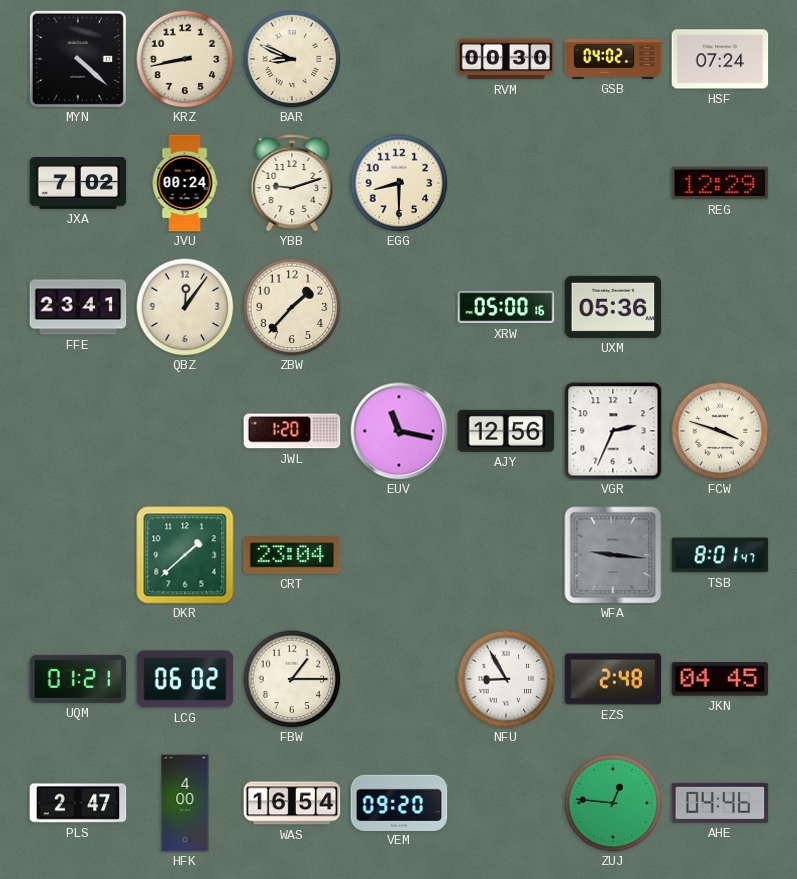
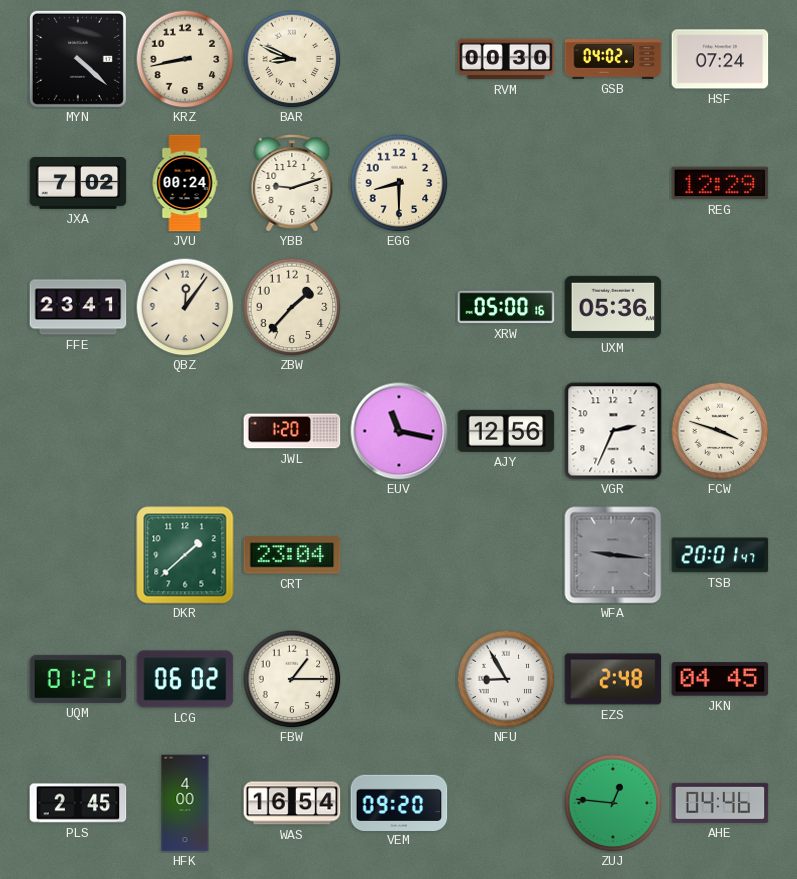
TSB: 8:01 -> 20:01 (720, 555)
PLS: 2:47 -> 2:45 (78, 803)
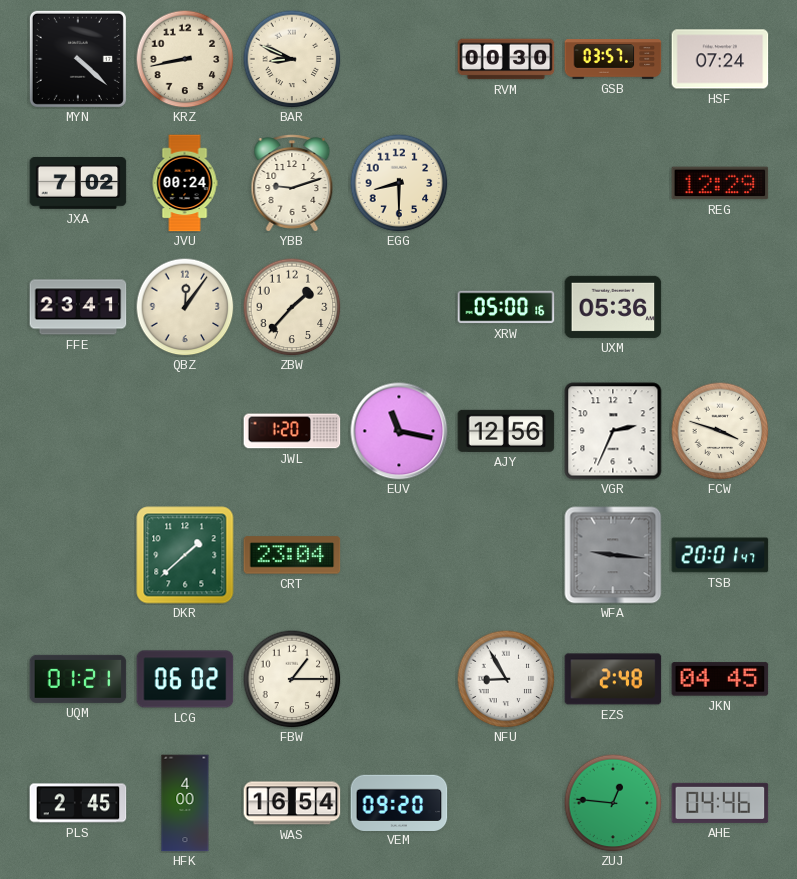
GSB: 04:02 -> 03:57 (613, 59)
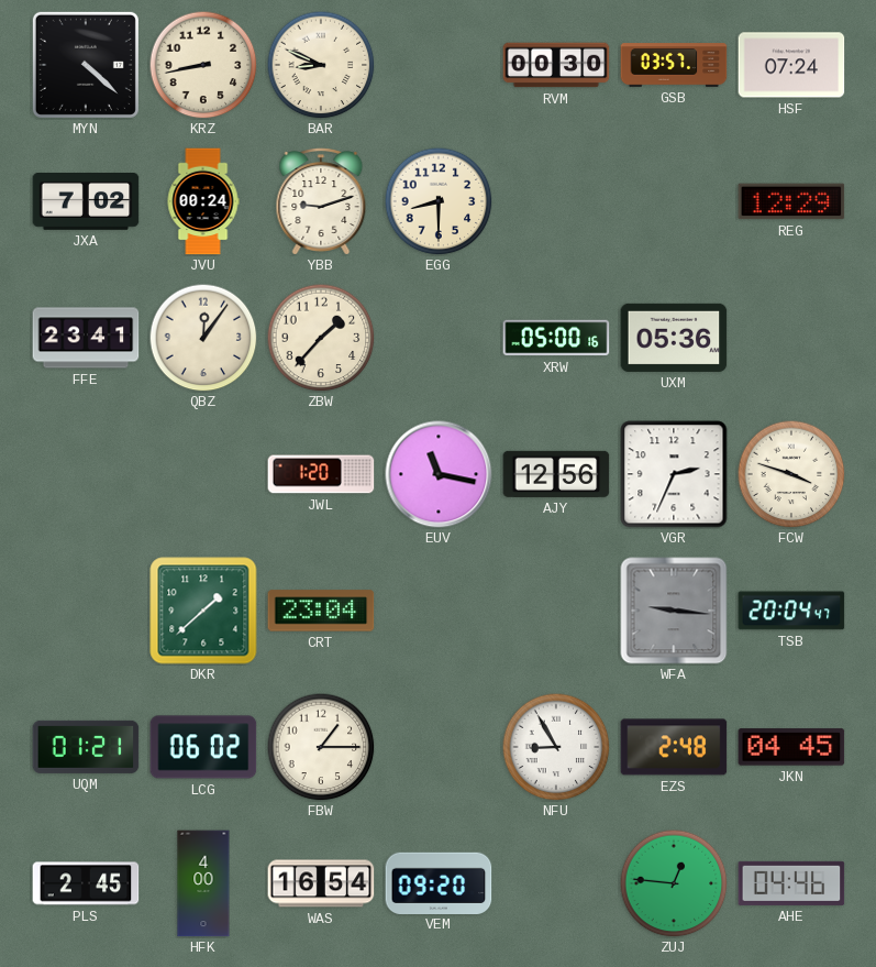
TSB: 20:01 -> 20:04 (791, 611)
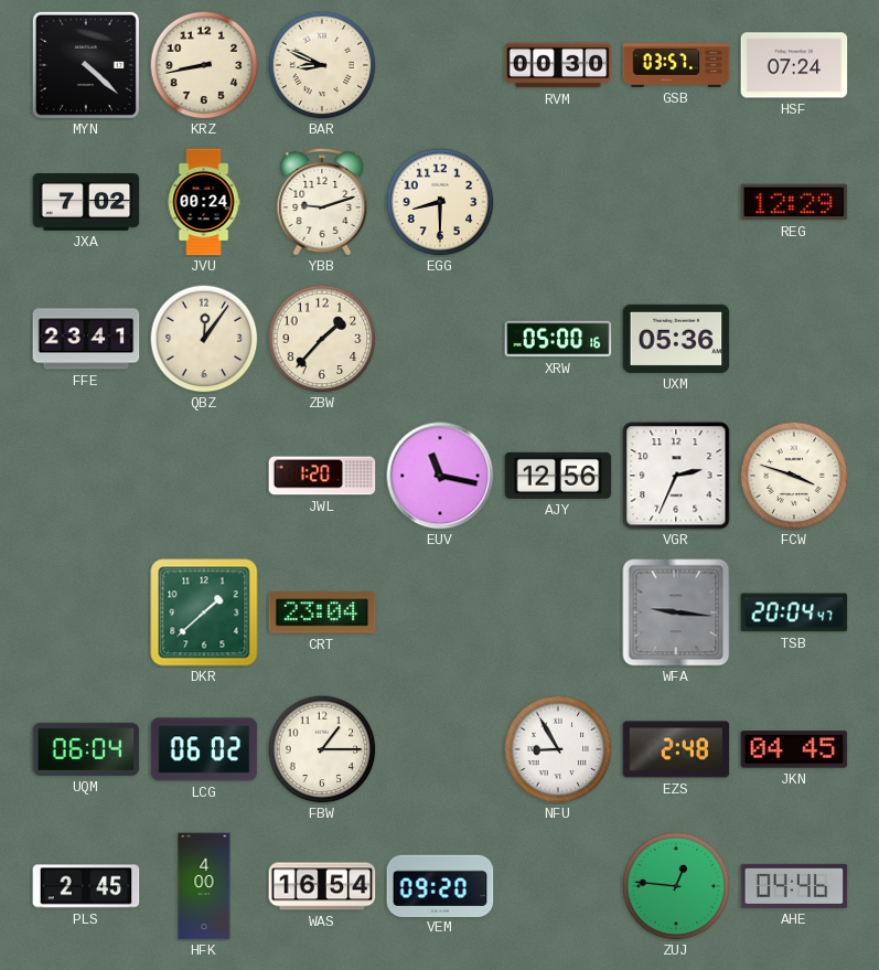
UQM: 01:21 -> 06:04 (86, 749)
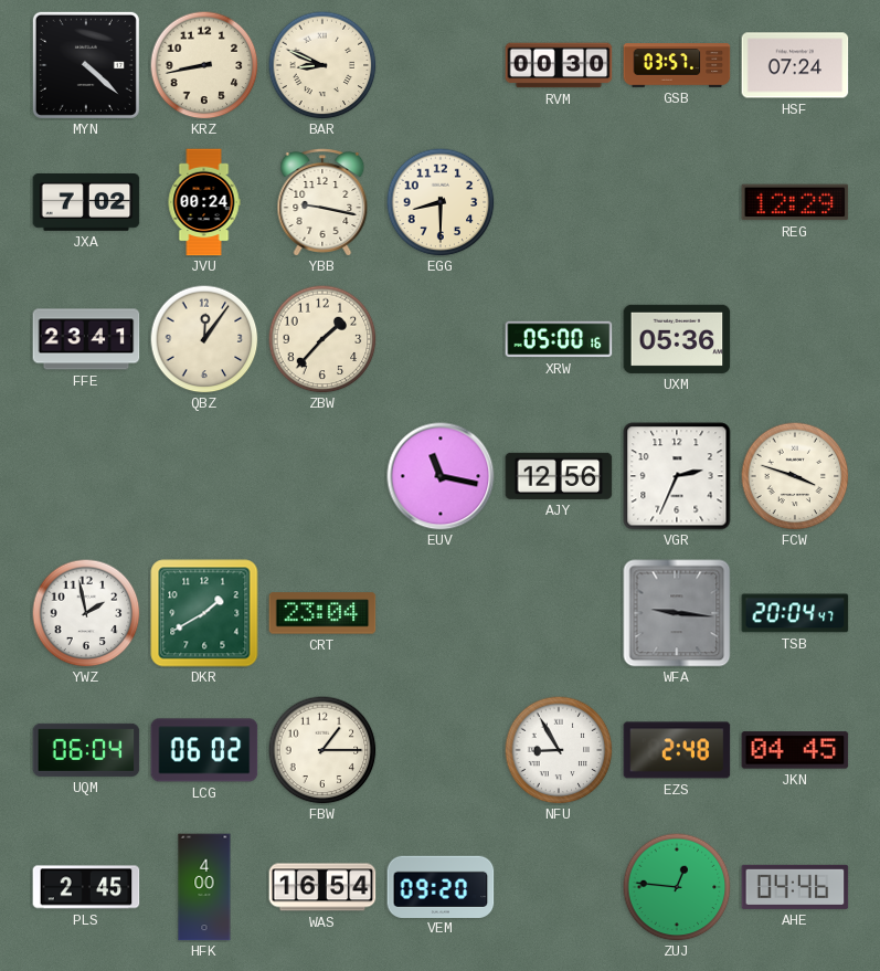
YBB: 9:12 -> 9:17 (322, 202)
JWL: 1:20 -> none (322, 476)
YWZ: none -> 1:58 (86, 613)
DKR: 1:38 -> 1:40 (204, 613)
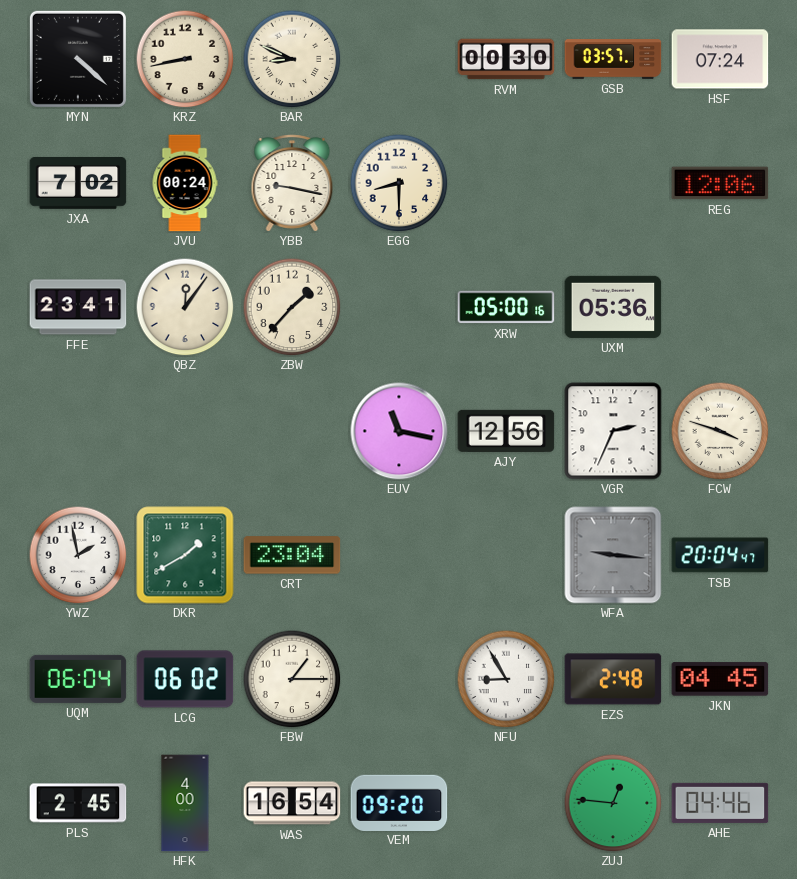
REG: 12:29 -> 12:06 (720, 183)
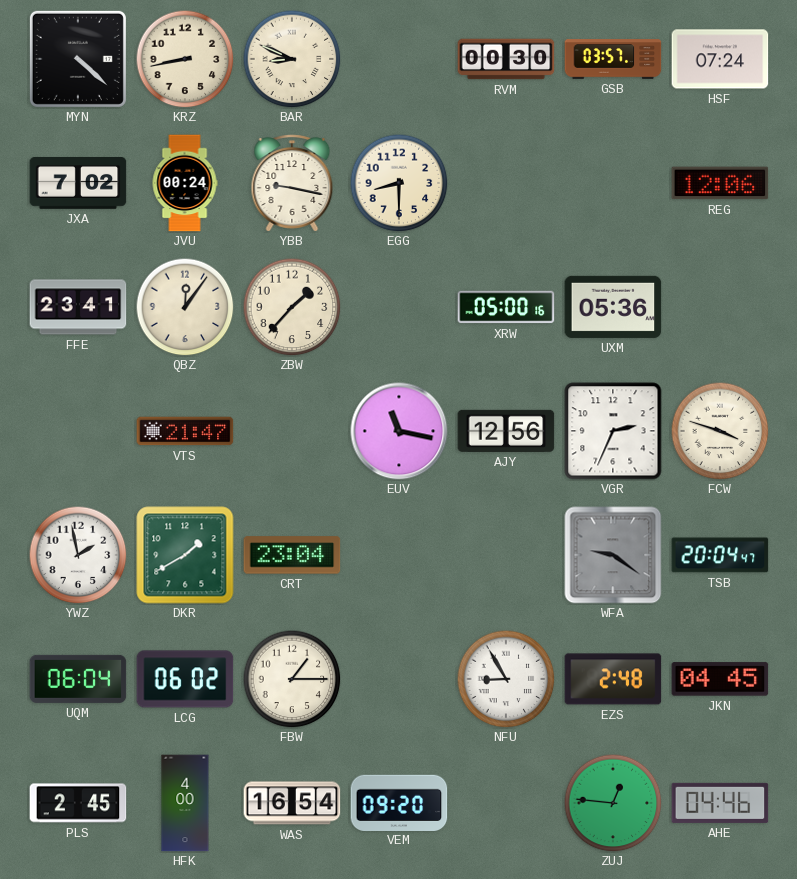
VTS: none -> 21:47 (185, 431)
WFA: 9:16 -> 9:21 (613, 555)
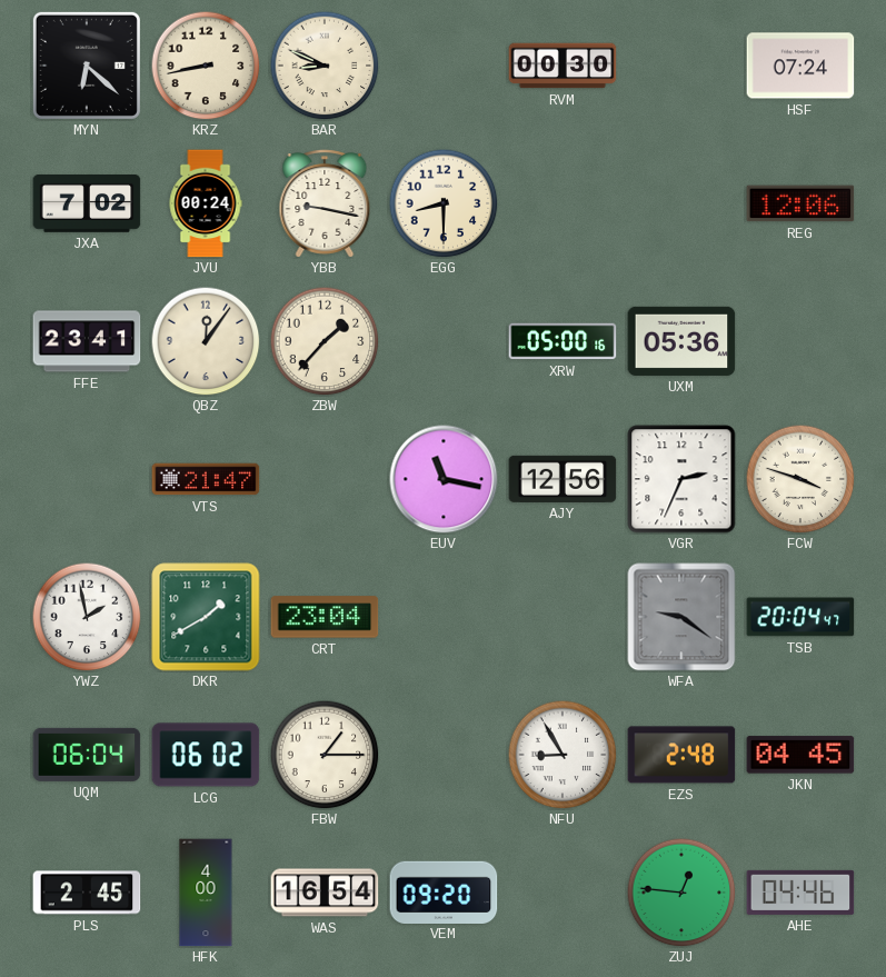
MYN: 4:22 -> 6:22 (87, 66)
GSB: 03:57 -> none (613, 59)
